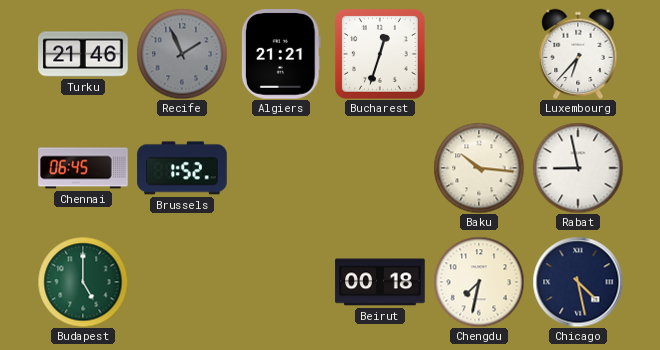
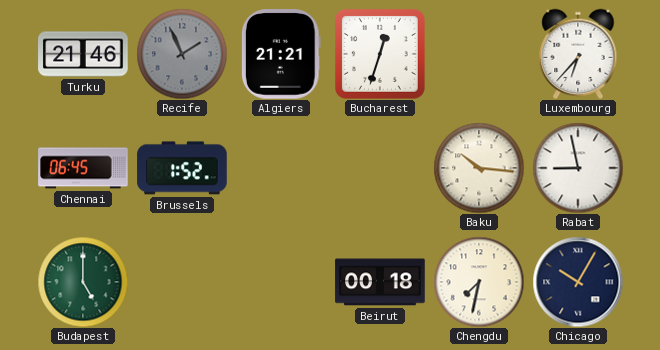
Chicago: 4:28 -> 10:05 (578, 282)
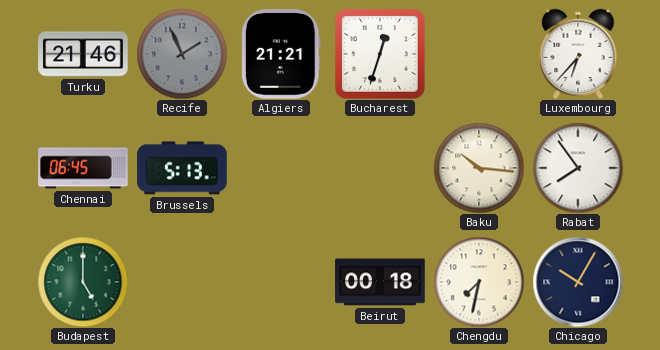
Brussels: 1:52 -> 5:13 (182, 168)
Rabat: 8:58 -> 7:54 (578, 168)
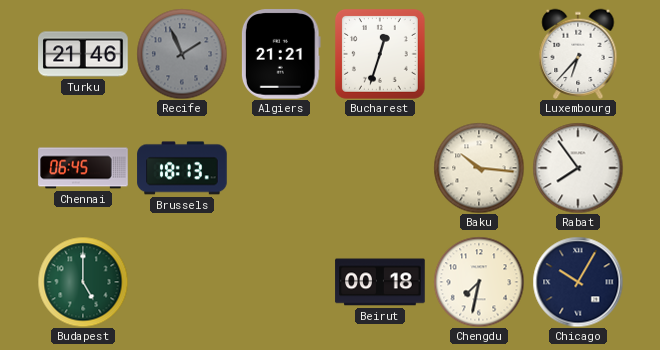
Brussels: 5:13 -> 18:13 (182, 168)
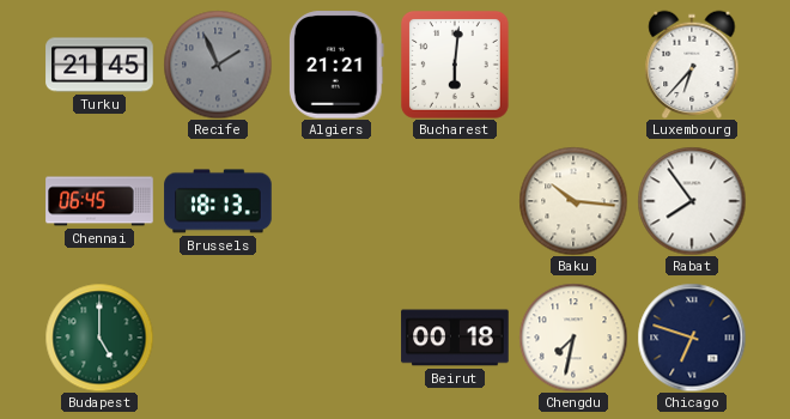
Turku: 21:46 -> 21:45 (99, 65)
Bucharest: 12:33 -> 6:01 (456, 66)
Chicago: 10:05 -> 6:48 (692, 338)
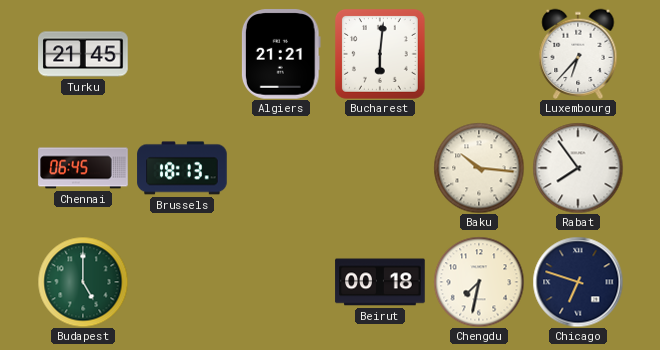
Recife: 1:56 -> none (218, 65)
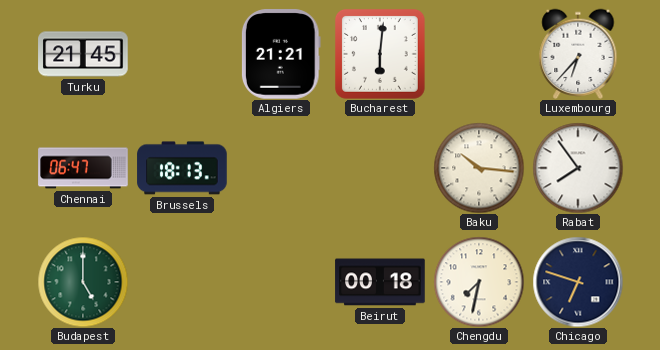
Chennai: 06:45 -> 06:47 (83, 168)
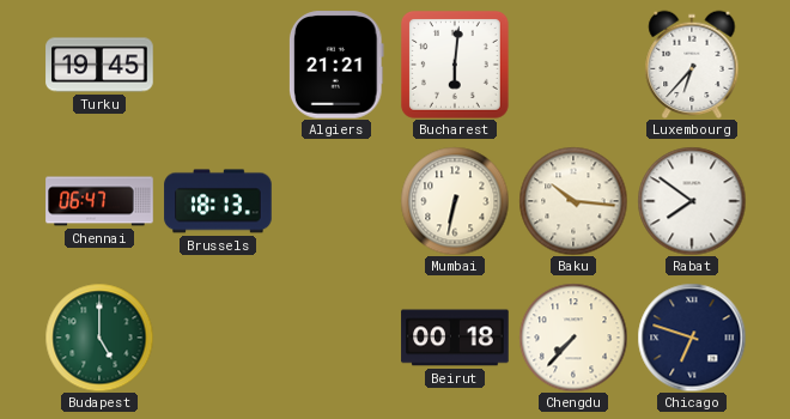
Turku: 21:45 -> 19:45 (99, 65)
Mumbai: none -> 6:32 (455, 201)
Rabat: 7:54 -> 7:51 (692, 201)
Chengdu: 7:32 -> 7:37 (573, 338)
